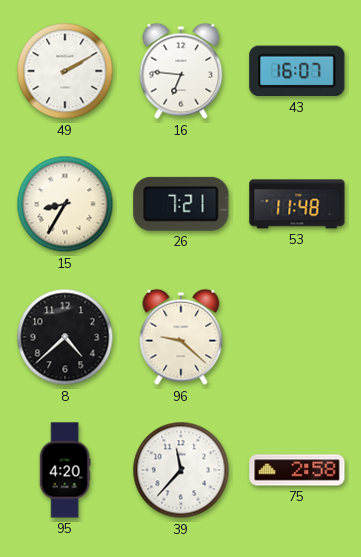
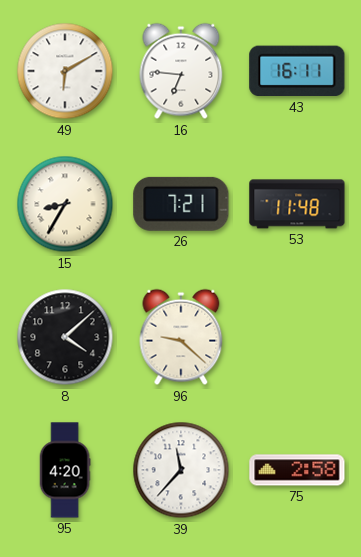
49: 2:10 -> 6:10 (65, 71)
43: 16:07 -> 16:11 (297, 71)
8: 4:38 -> 4:08 (65, 337)
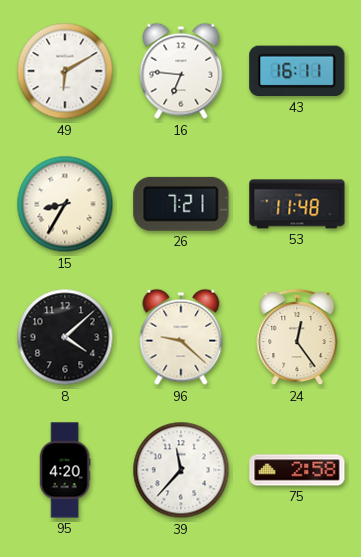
24: none -> 12:24 (297, 337)
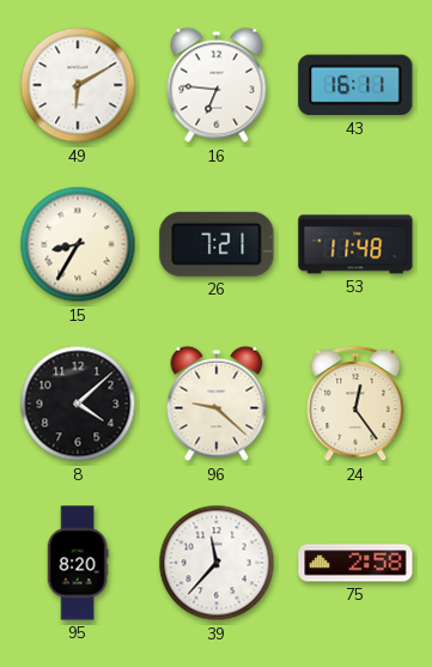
95: 4:20 -> 8:20 (78, 563)
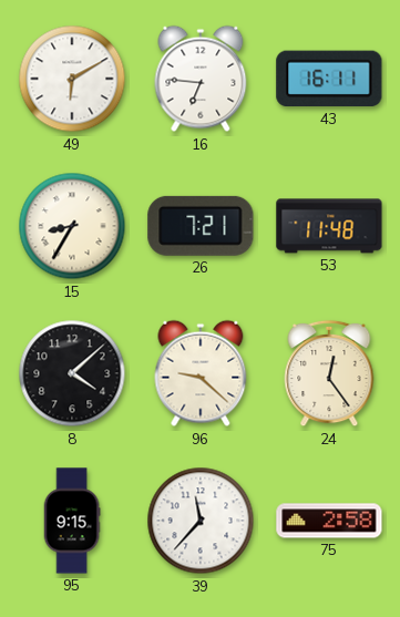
95: 8:20 -> 9:15 (72, 521)
